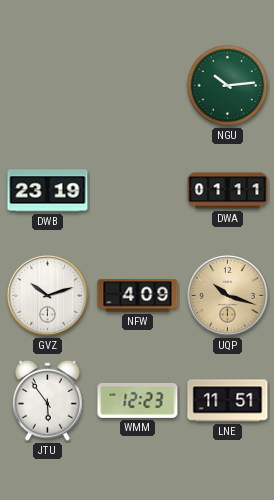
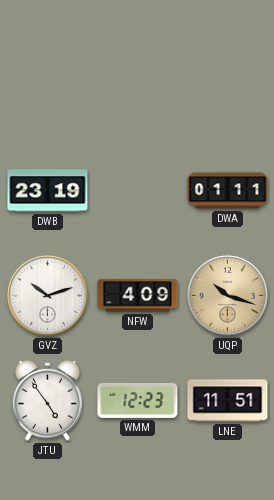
NGU: 10:14 -> none (227, 85)
JTU: 5:54 -> 4:54 (47, 400)
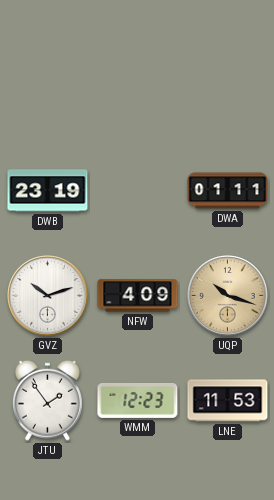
JTU: 4:54 -> 1:54 (47, 400)
LNE: 11:51 -> 11:53 (228, 401)
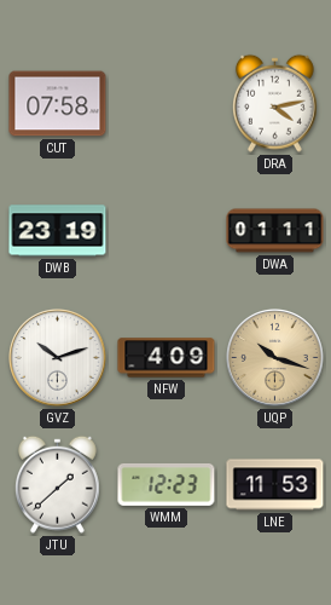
CUT: none -> 07:58 (58, 104)
DRA: none -> 4:13 (274, 103)
JTU: 1:54 -> 1:38 (57, 484)
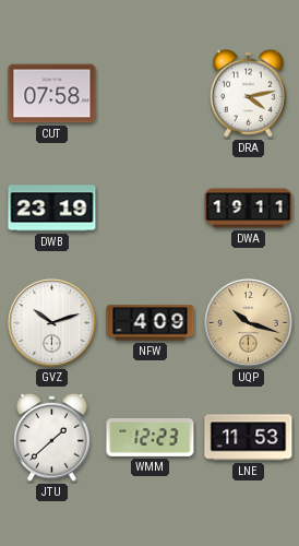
DWA: 01:11 -> 19:11 (249, 209)
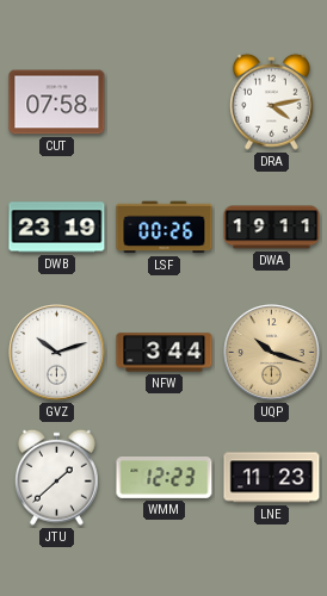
LSF: none -> 00:26 (165, 228)
NFW: 4:09 -> 3:44 (165, 353)
LNE: 11:53 -> 11:23 (272, 478)
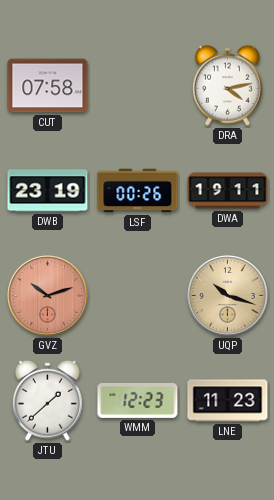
GVZ dial: white -> salmon (48, 296)
NFW: 3:44 -> none (165, 353)
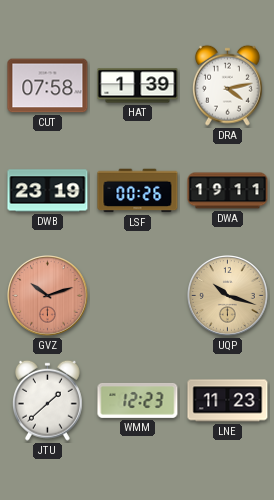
HAT: none -> 1:39 (138, 86)
